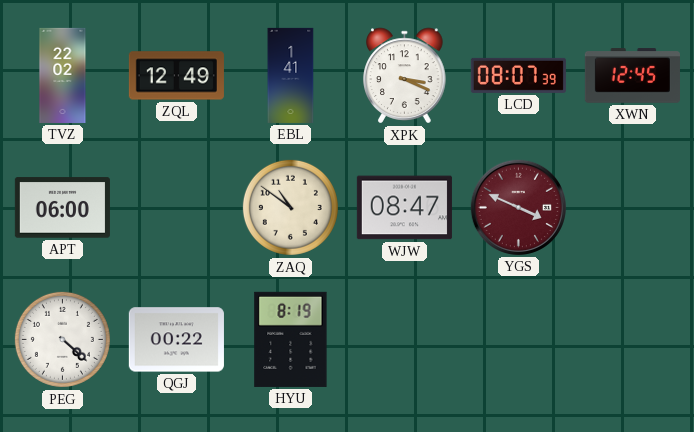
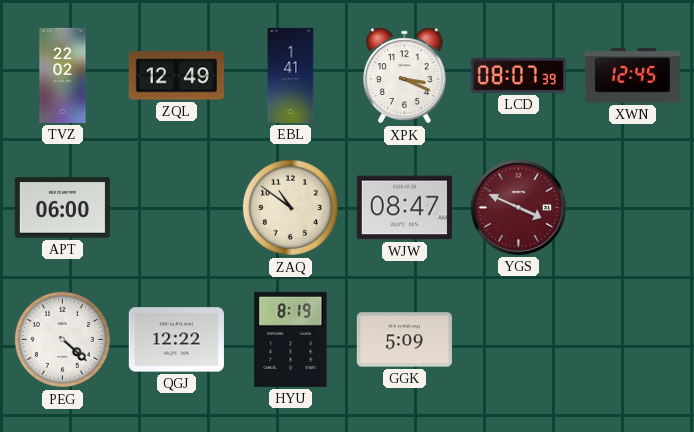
QGJ: 00:22 -> 12:22 (176, 340)
GGK: none -> 5:09 (404, 340)
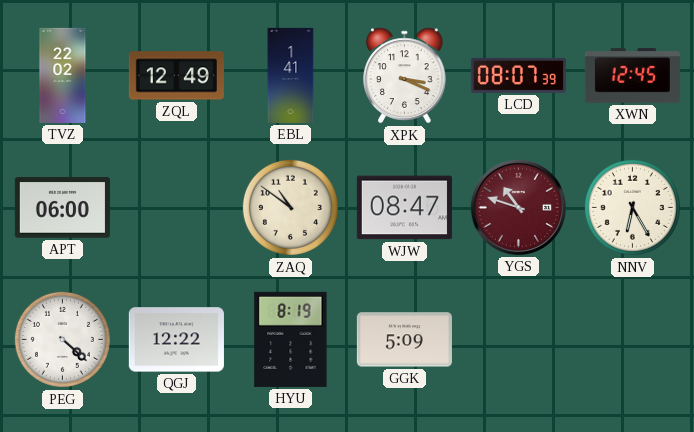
YGS: 3:49 -> 10:48 (518, 207)
NNV: none -> 6:25 (632, 207)
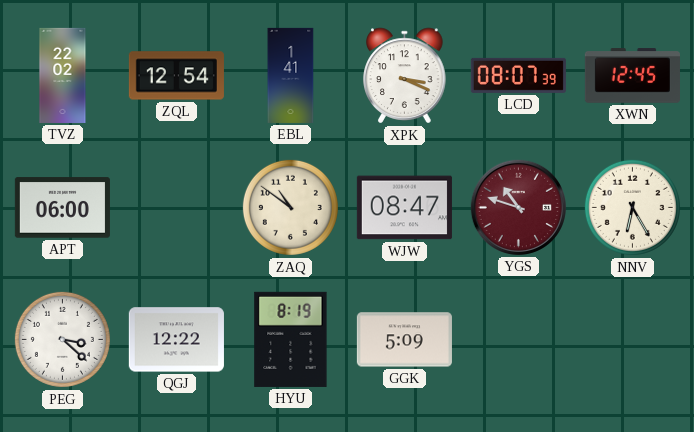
ZQL: 12:49 -> 12:54 (176, 76)
PEG: 4:22 -> 3:22 (62, 339)
